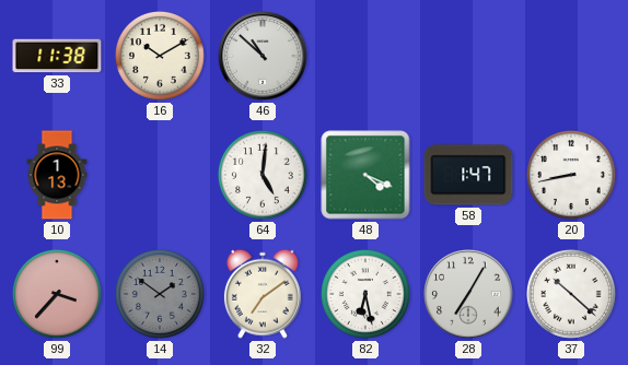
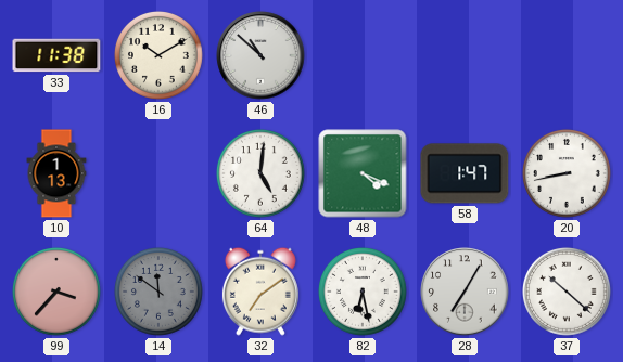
14: 1:51 -> 11:51 (158, 292)
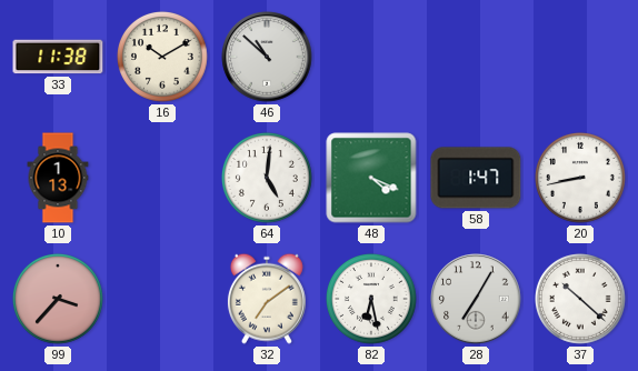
14: 11:51 -> none (158, 292)
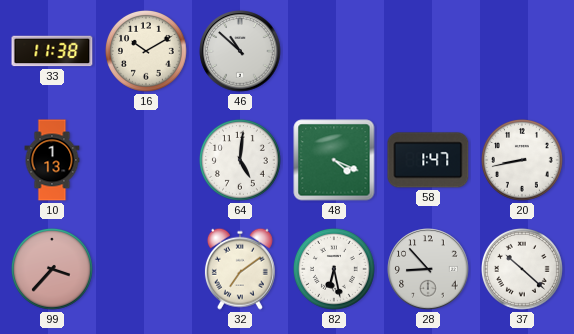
28: 7:05 -> 8:53 (428, 269)
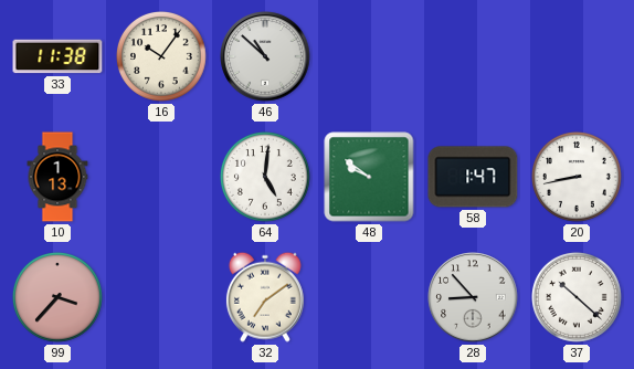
16: 10:10 -> 10:06 (161, 56)
48: 4:19 -> 9:51 (369, 177)
82: 6:28 -> none (334, 269)
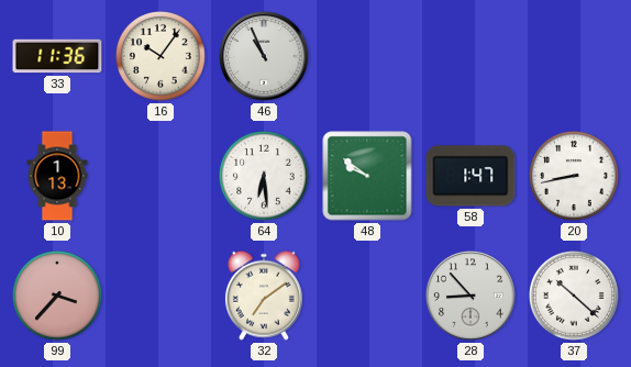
33: 11:38 -> 11:36 (57, 56)
46: 10:52 -> 10:56 (264, 56)
64: 5:01 -> 6:29 (264, 176)
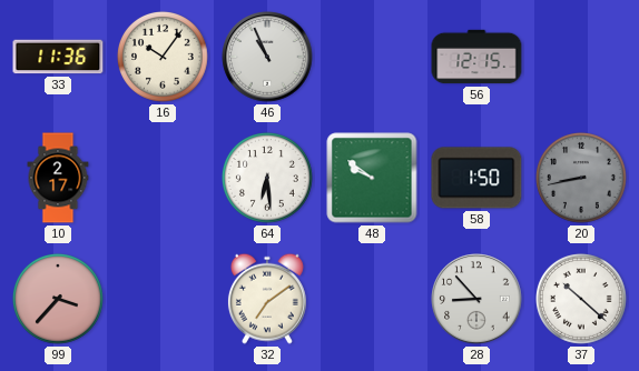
56: none -> 12:15 (476, 57)
10: 1:13 -> 2:17 (58, 178)
58: 1:47 -> 1:50 (476, 178)
20 dial: white -> grey (581, 178)
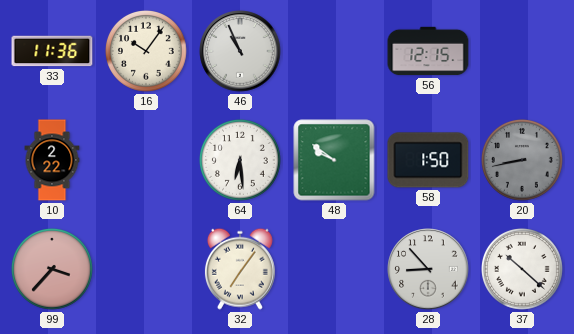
10: 2:17 -> 2:22 (52, 160)
32: 7:09 -> 7:06 (240, 269)
